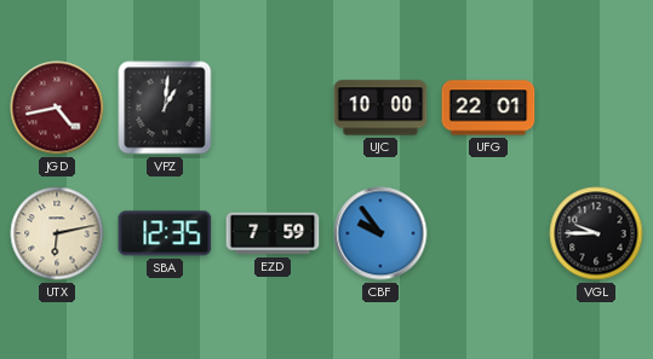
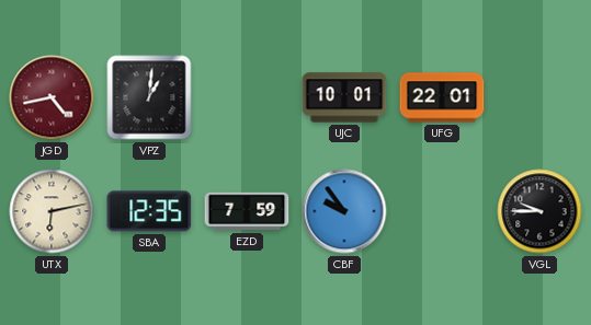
UJC: 10:00 -> 10:01 (344, 97)
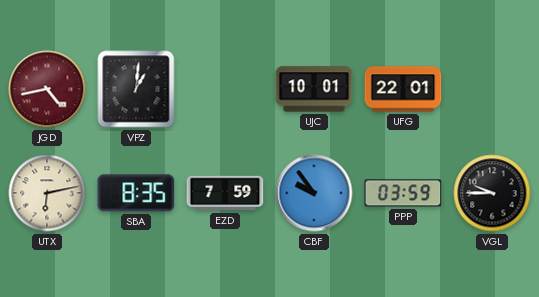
SBA: 12:35 -> 8:35 (136, 193)
PPP: none -> 03:59 (403, 193)
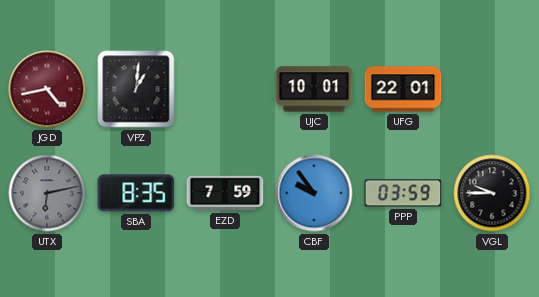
UTX dial: cream -> grey (47, 193)
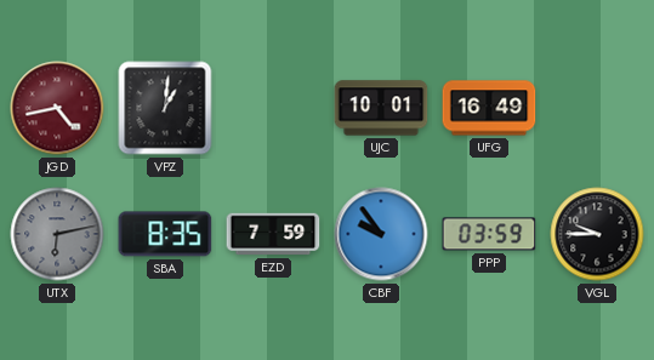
UFG: 22:01 -> 16:49 (489, 108)
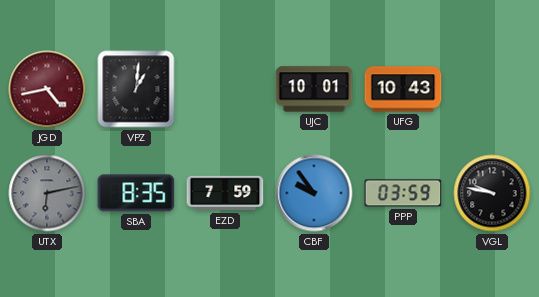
UFG: 16:49 -> 10:43 (403, 89)
VGL: 9:45 -> 9:47 (492, 193)
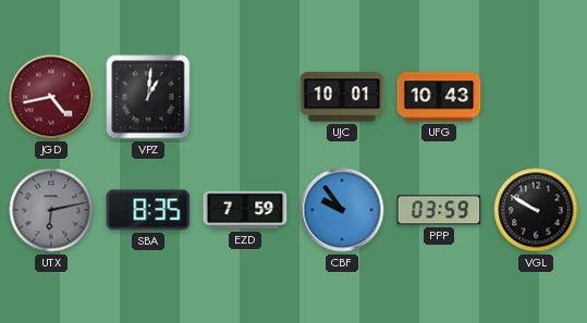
VGL: 9:47 -> 9:50 (536, 210)
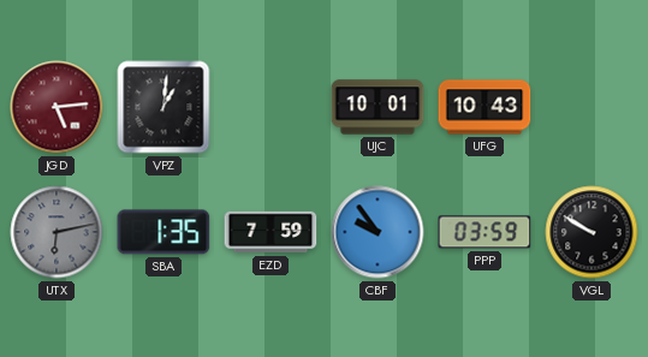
JGD: 4:43 -> 5:14 (57, 107)
SBA: 8:35 -> 1:35 (164, 232)
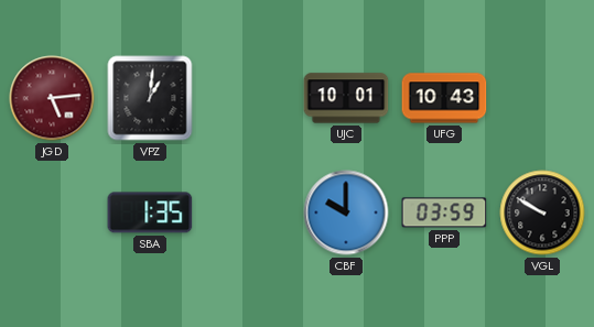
UTX: 6:13 -> none (57, 232)
EZD: 7:59 -> none (271, 232)
CBF: 9:54 -> 10:00 (346, 212)
